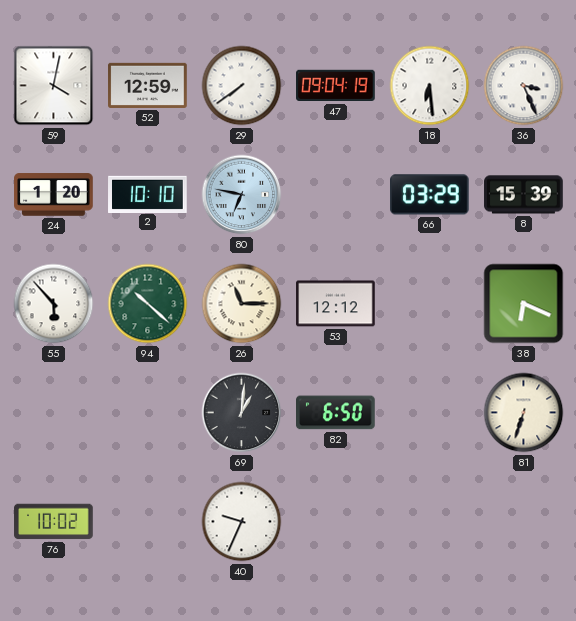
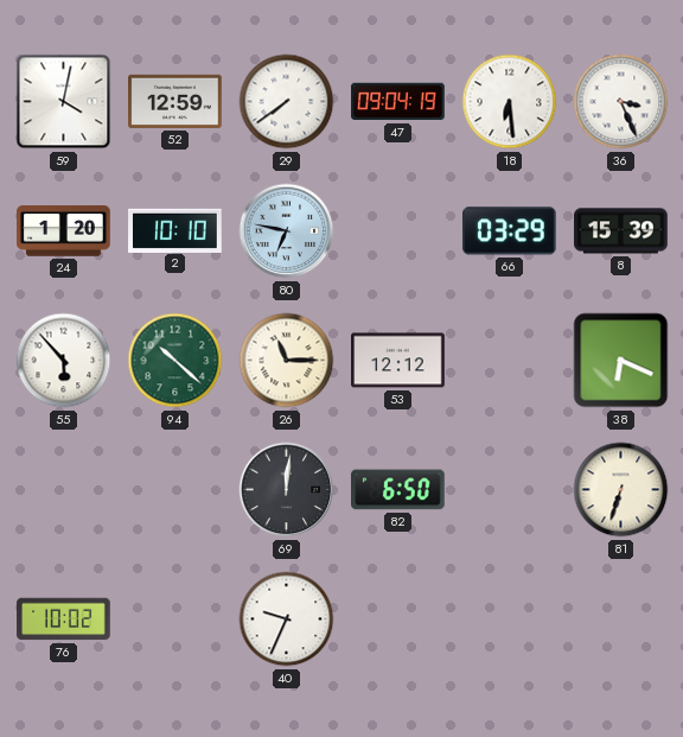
69: 1:01 -> 12:01 (287, 490)
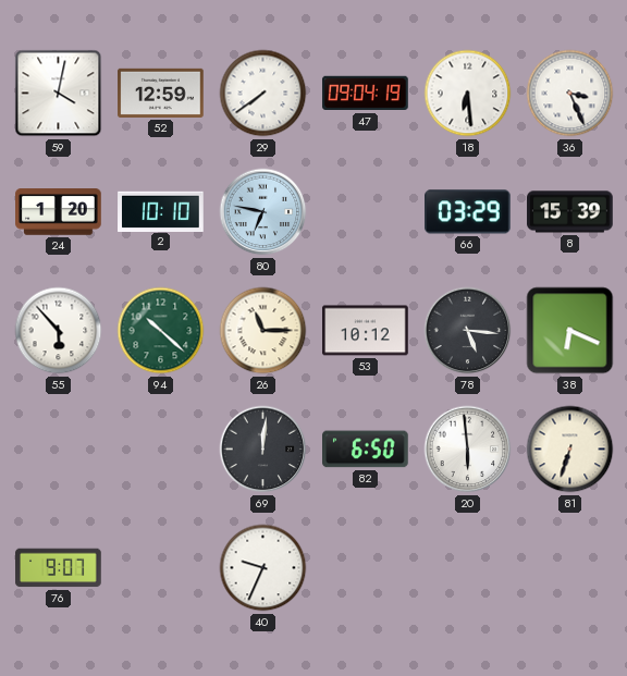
53: 12:12 -> 10:12 (366, 331)
78: none -> 5:16 (468, 331)
20: none -> 5:59 (468, 450)
76: 10:02 -> 9:07 (59, 568)
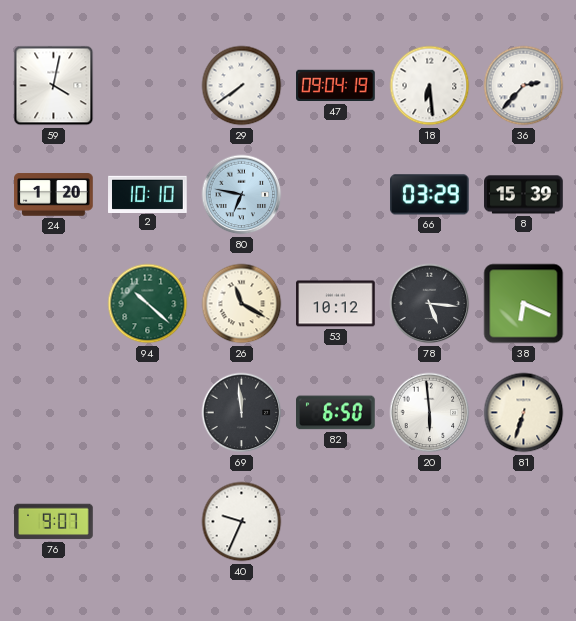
52: 12:59 -> none (161, 93)
36: 3:26 -> 2:37 (524, 86)
55: 5:53 -> none (59, 331)
26: 11:15 -> 11:20 (242, 304)
69: 12:01 -> 11:59 (242, 413)
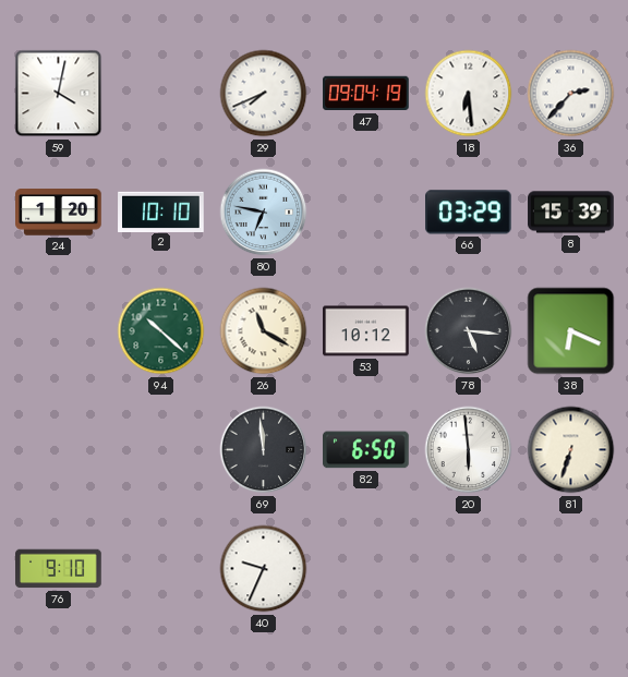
29: 7:39 -> 7:41 (264, 94)
76: 9:07 -> 9:10 (59, 569)
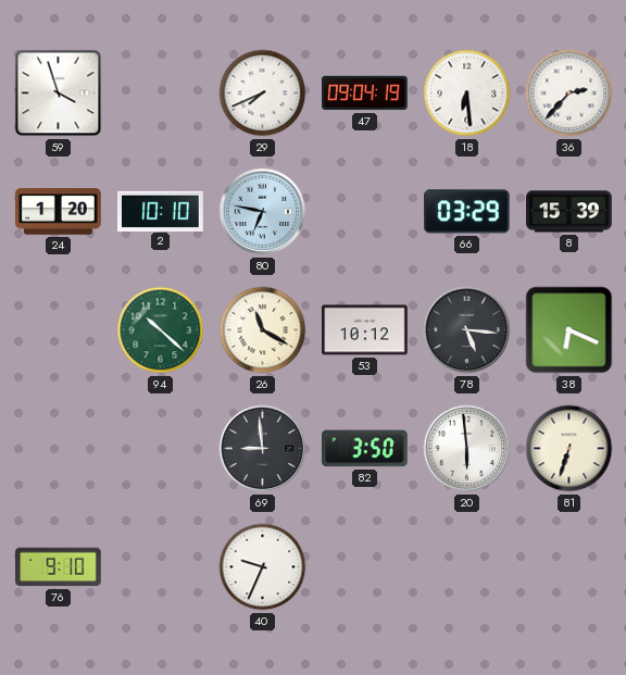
59: 4:02 -> 3:57 (59, 93)
69: 11:59 -> 8:59 (263, 449)
82: 6:50 -> 3:50 (365, 449)
